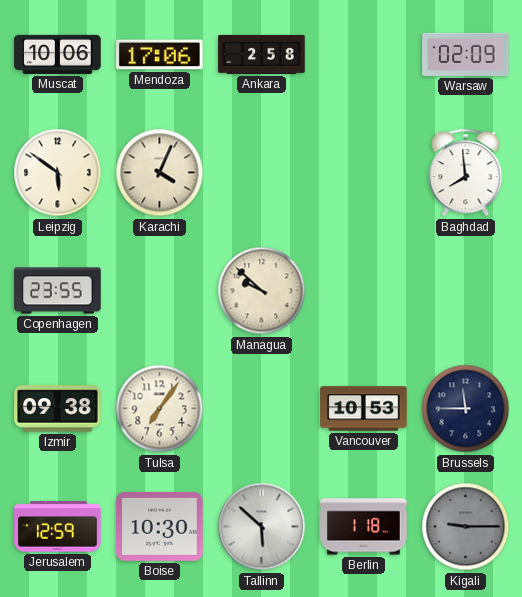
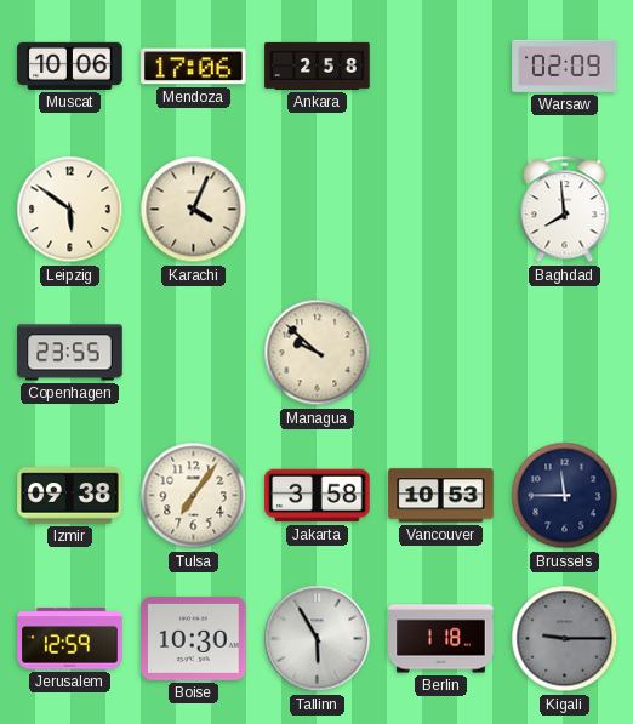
Jakarta: none -> 3:58 (318, 496)
Tallinn: 5:52 -> 5:55 (318, 639)
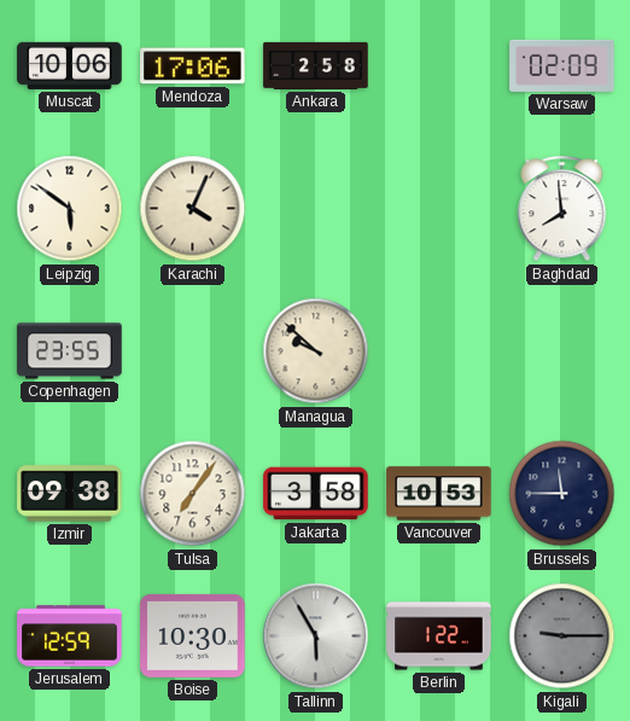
Berlin: 1:18 -> 1:22 (439, 636)
